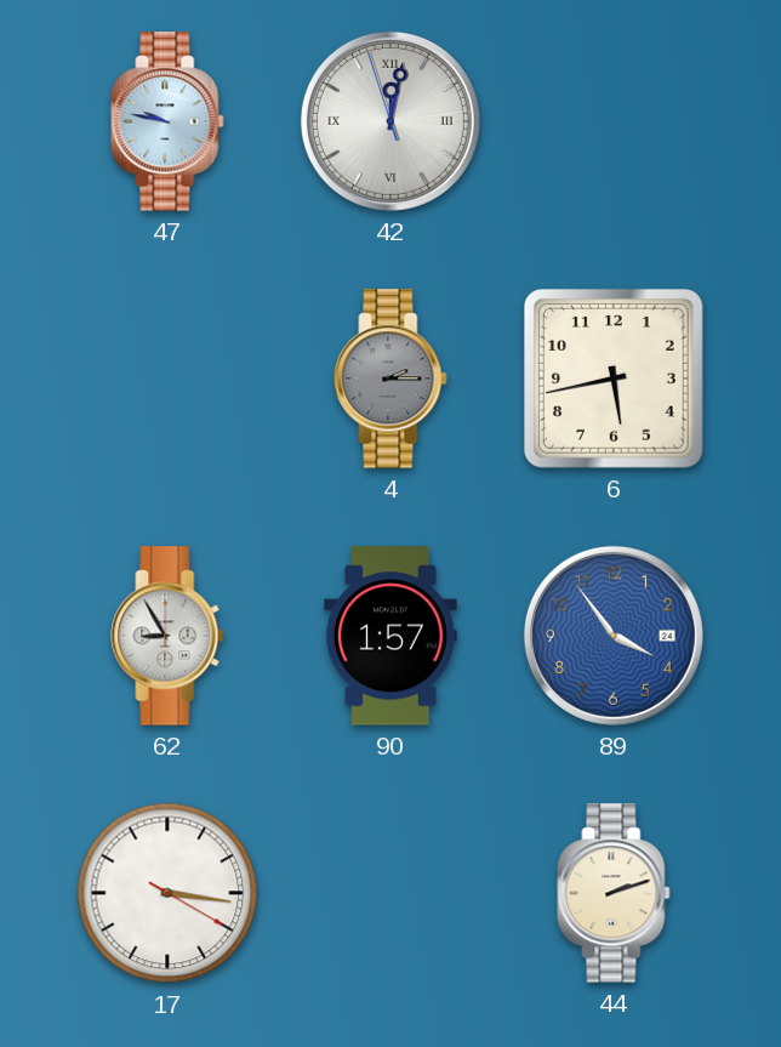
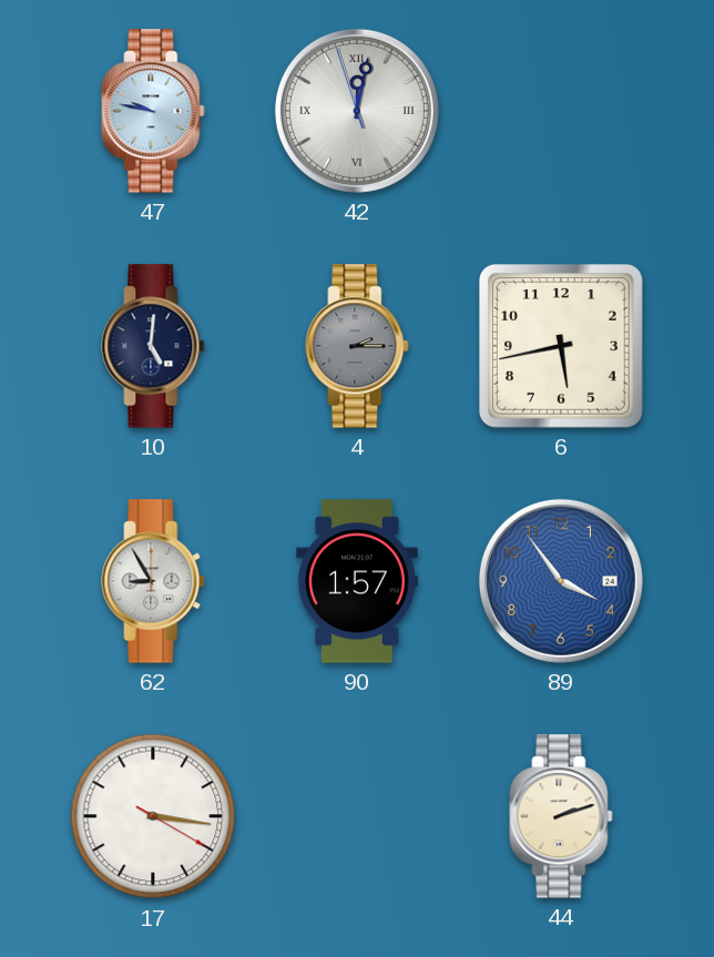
10: none -> 5:01 (153, 346)
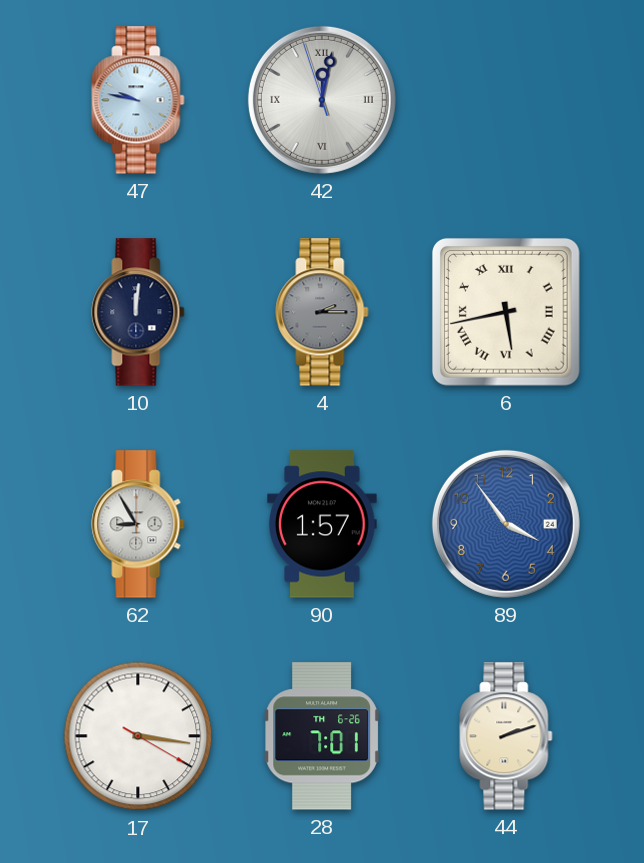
10: 5:01 -> 12:01 (138, 312)
6 numerals: Arabic -> Roman (506, 312)
28: none -> 7:01 (322, 736)
